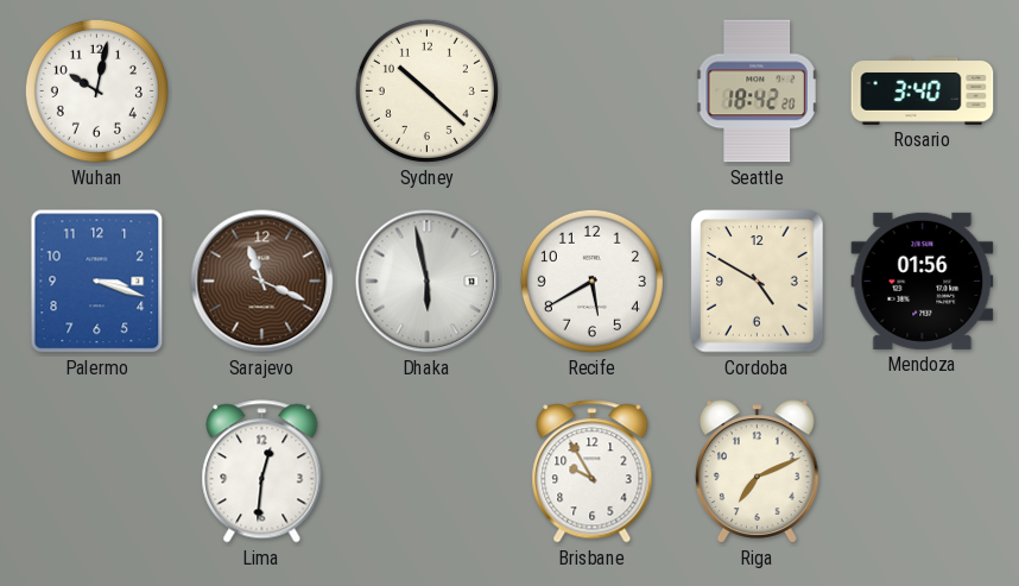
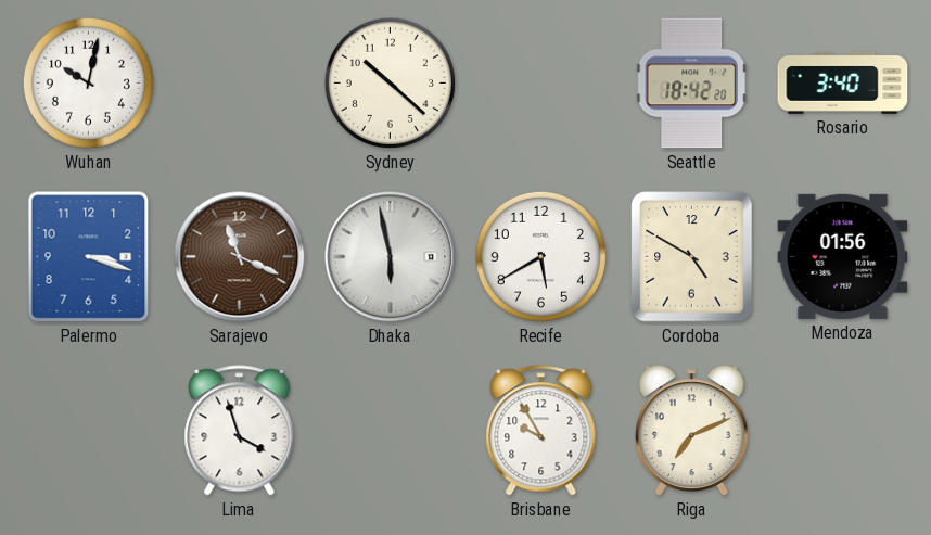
Lima: 12:31 -> 3:57 (240, 431)
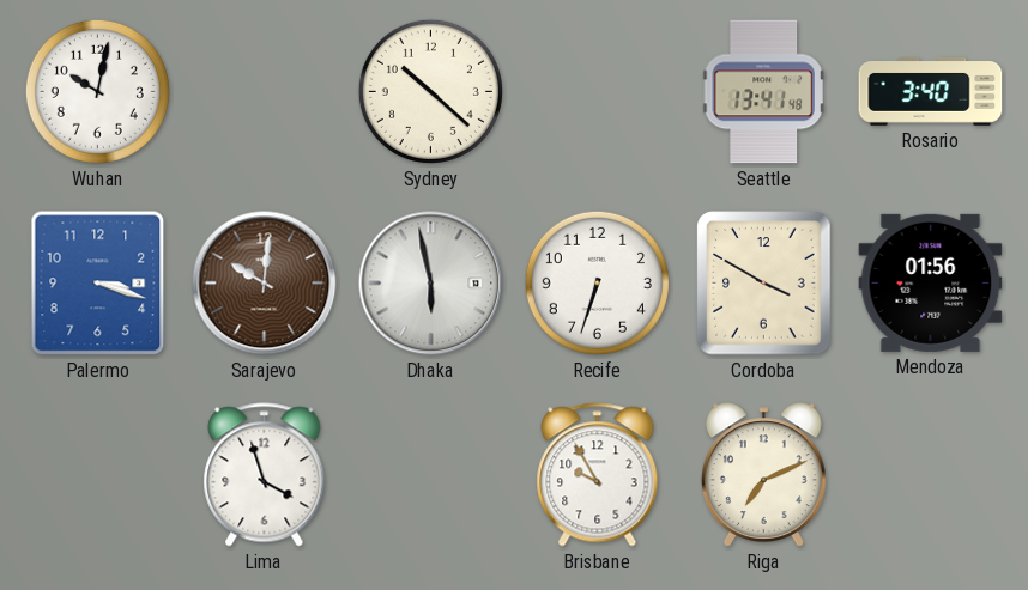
Seattle: 18:42 -> 13:41 (763, 92)
Sarajevo: 11:19 -> 10:01 (265, 284)
Recife: 5:40 -> 6:33 (597, 282)
Cordoba: 4:50 -> 3:50 (764, 284)
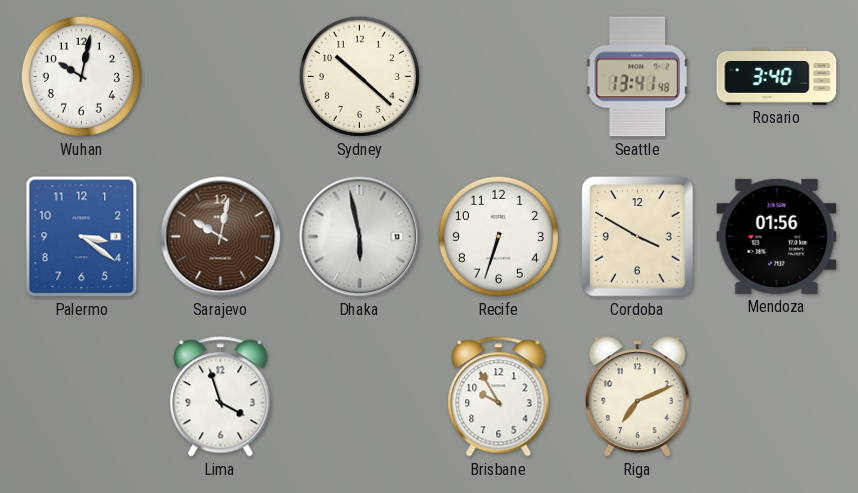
Palermo: 3:18 -> 3:21 (82, 237)
Sarajevo: 10:01 -> 10:02 (221, 237)
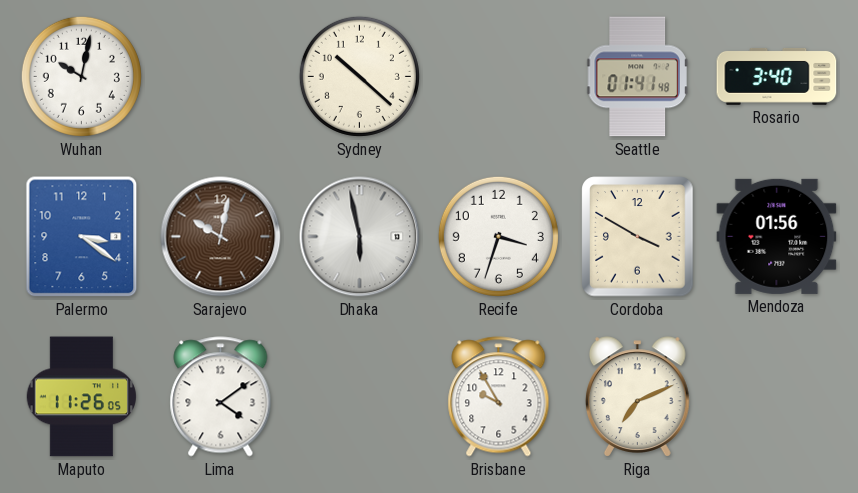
Seattle: 13:41 -> 01:41 (637, 77)
Recife: 6:33 -> 3:33 (498, 236)
Maputo: none -> 11:26 (81, 397)
Lima: 3:57 -> 4:09 (221, 397)
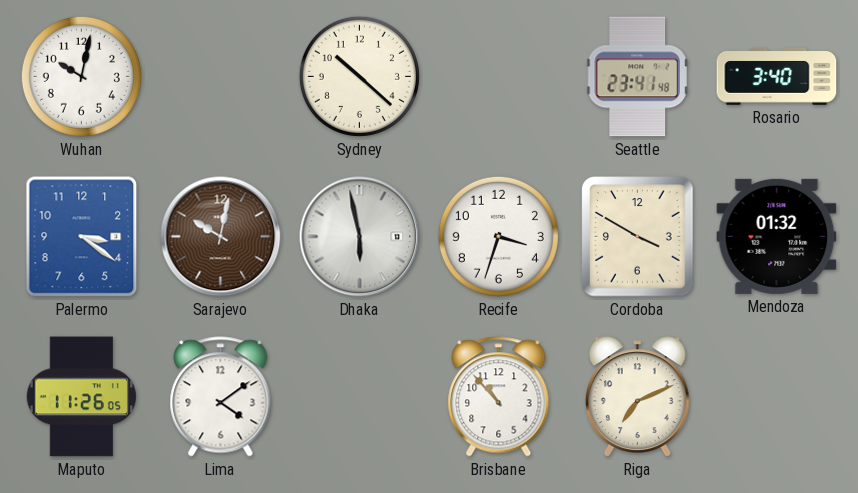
Seattle: 01:41 -> 23:41 (637, 77)
Mendoza: 01:56 -> 01:32 (777, 236)
Brisbane: 9:55 -> 10:53 (499, 397)
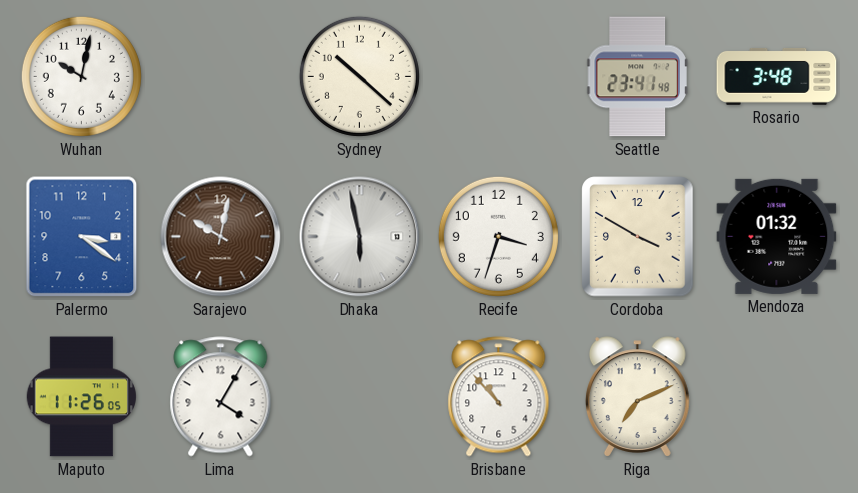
Rosario: 3:40 -> 3:48 (777, 76)
Lima: 4:09 -> 4:05 (221, 397)
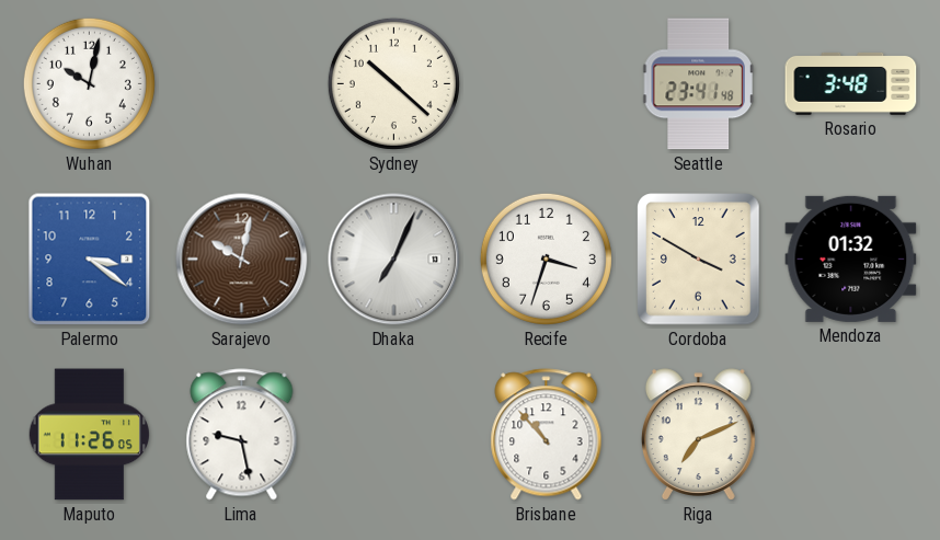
Dhaka: 5:58 -> 7:04 (394, 260)
Lima: 4:05 -> 9:28 (242, 435)
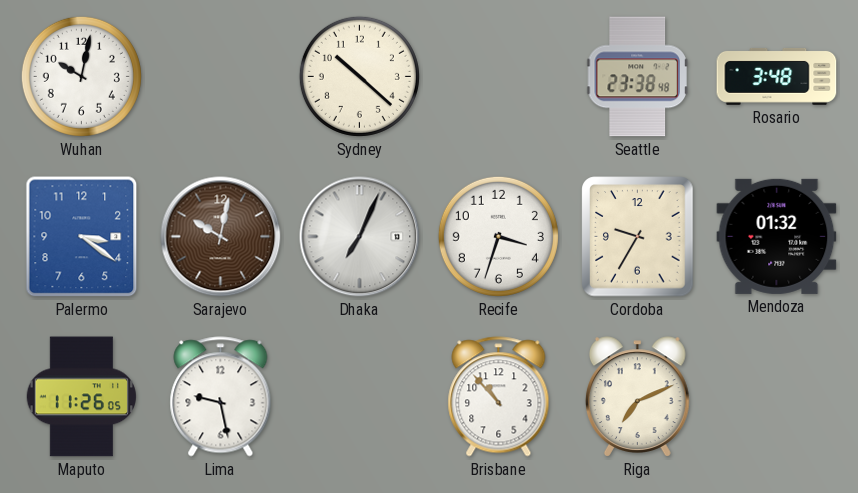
Seattle: 23:41 -> 23:38 (637, 77)
Cordoba: 3:50 -> 9:35 (638, 237)
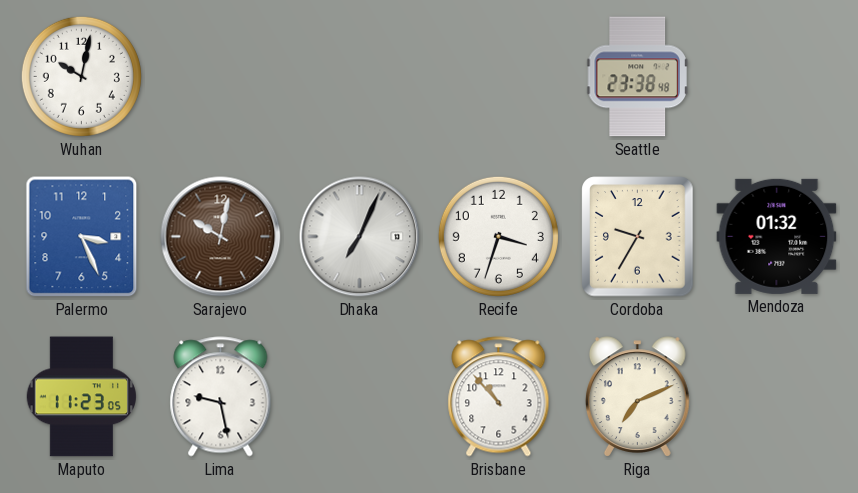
Sydney: 10:22 -> none (359, 76)
Rosario: 3:48 -> none (777, 76)
Palermo: 3:21 -> 3:26 (82, 237)
Maputo: 11:26 -> 11:23 (81, 397)
